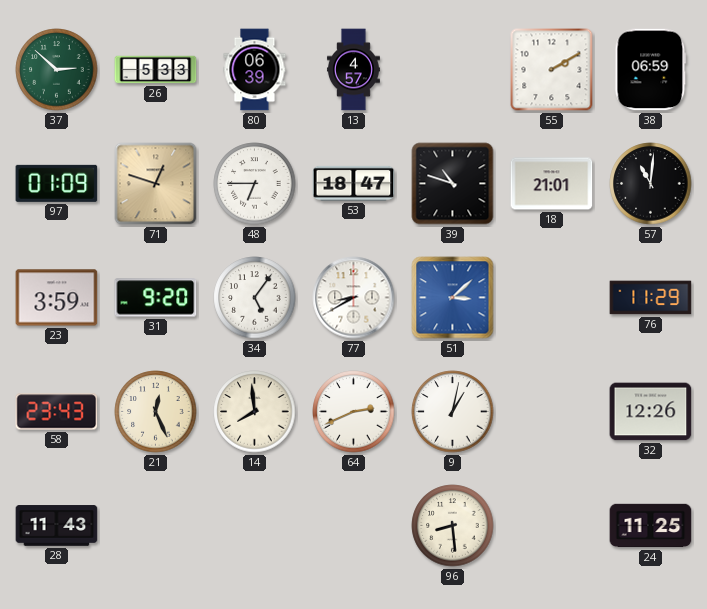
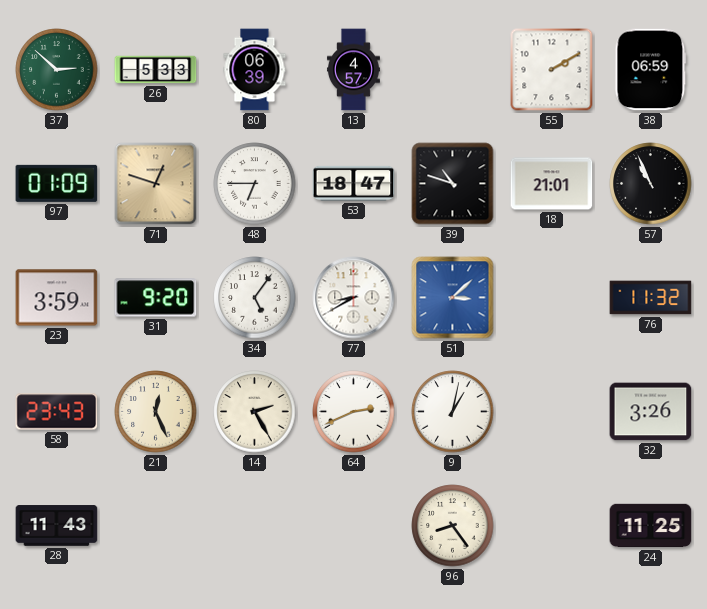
57: 11:01 -> 10:56 (651, 184)
76: 11:29 -> 11:32 (651, 298)
14: 7:59 -> 2:25 (255, 412)
32: 12:26 -> 3:26 (651, 412)
96: 8:29 -> 8:24 (453, 526)
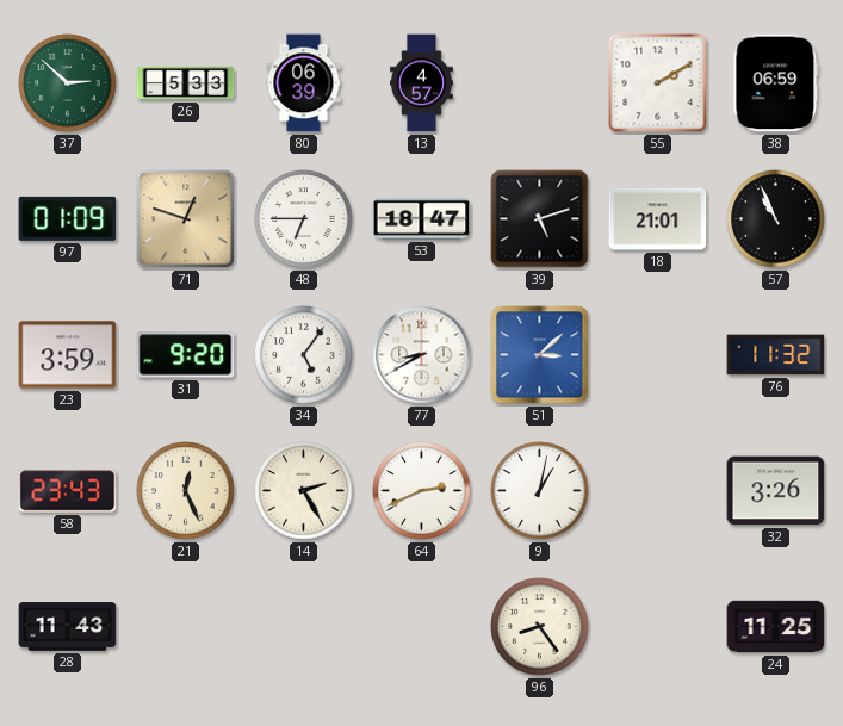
39: 10:48 -> 5:12 (540, 219)
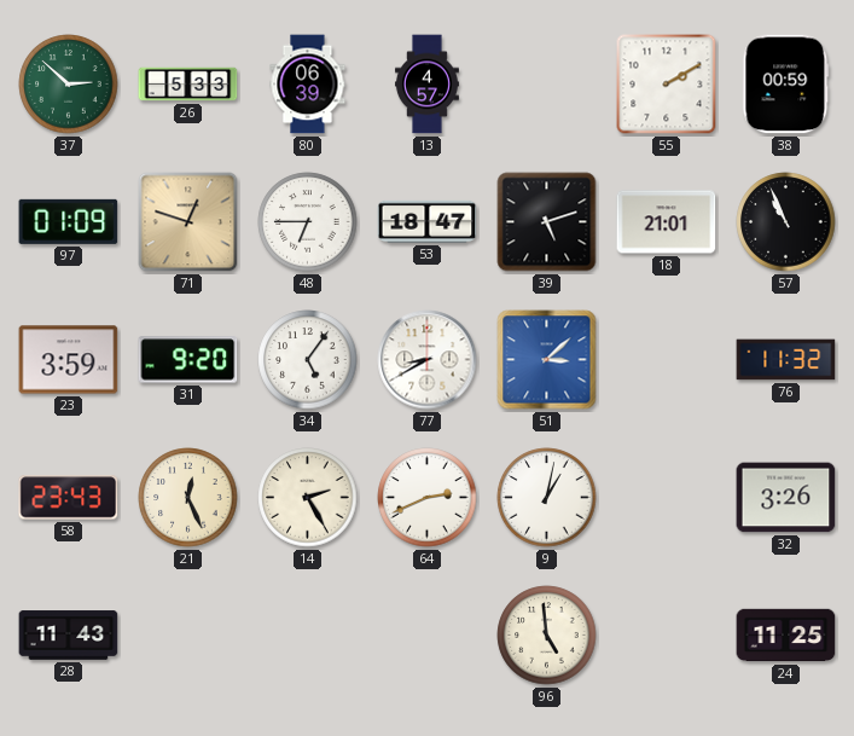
38: 06:59 -> 00:59 (786, 85)
96: 8:24 -> 4:59 (547, 636)
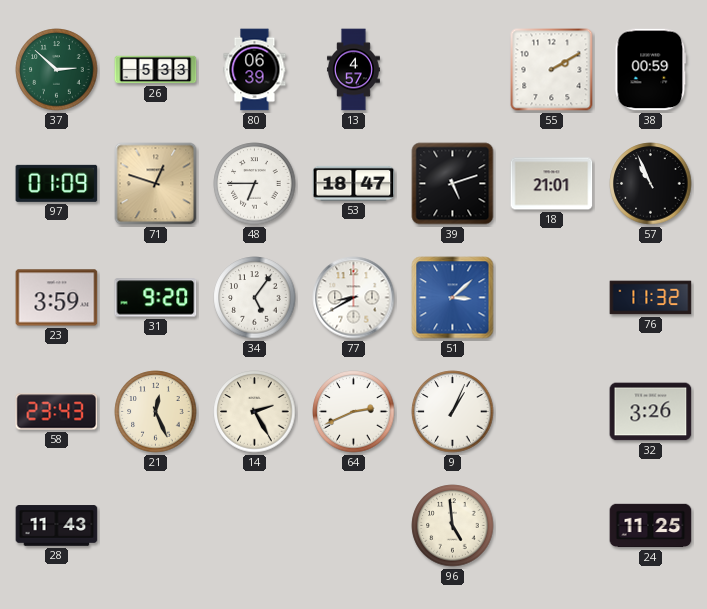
9: 1:02 -> 1:04 (453, 412)
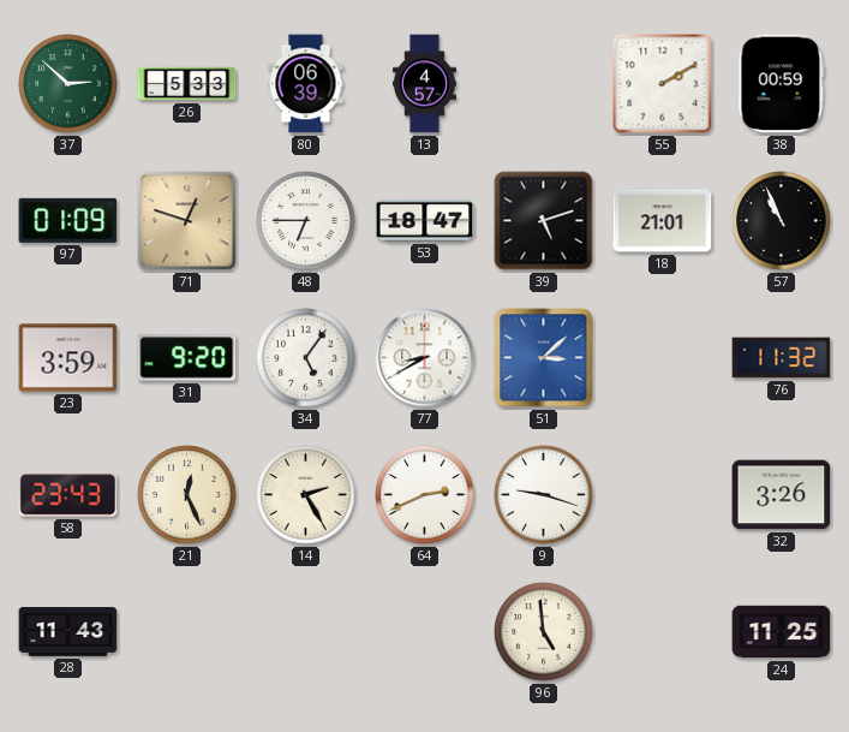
9: 1:04 -> 9:18 (544, 495)
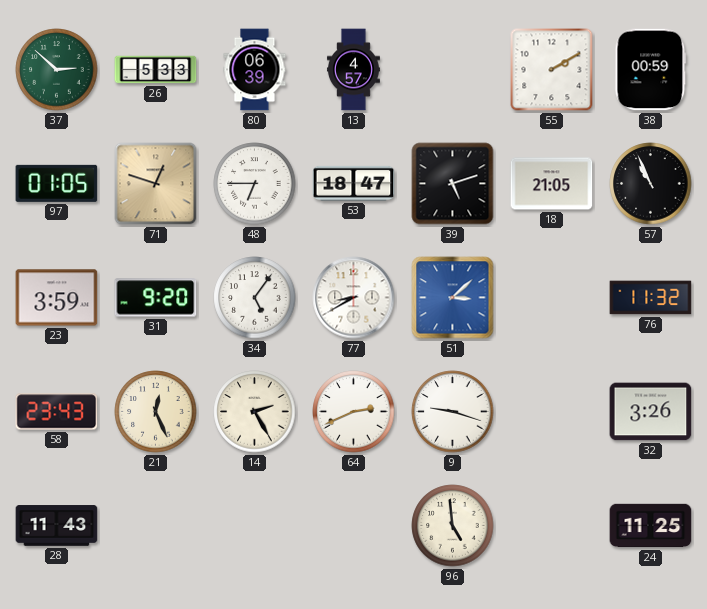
97: 01:09 -> 01:05 (57, 183)
18: 21:01 -> 21:05 (552, 184)
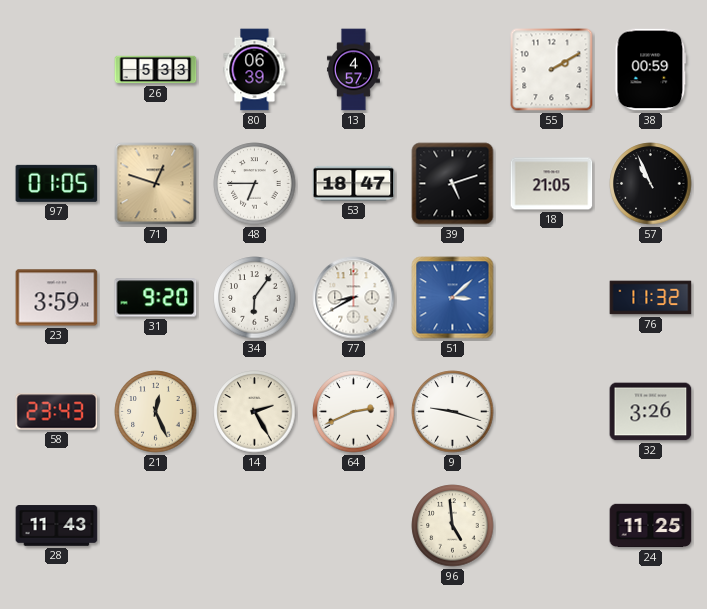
37: 2:52 -> none (57, 70)
34: 5:06 -> 6:06 (255, 298)
